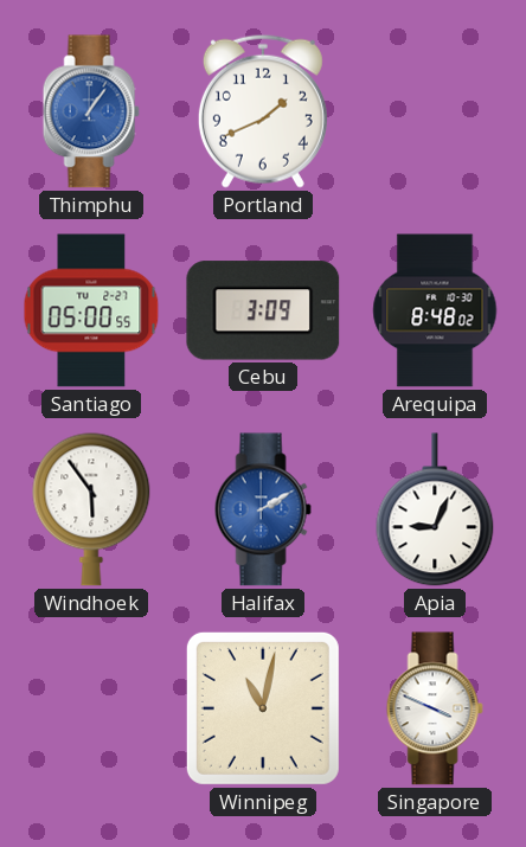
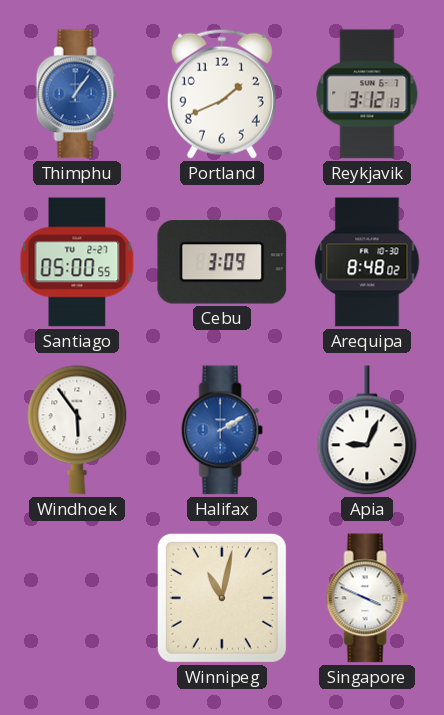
Reykjavik: none -> 3:12 (367, 94)
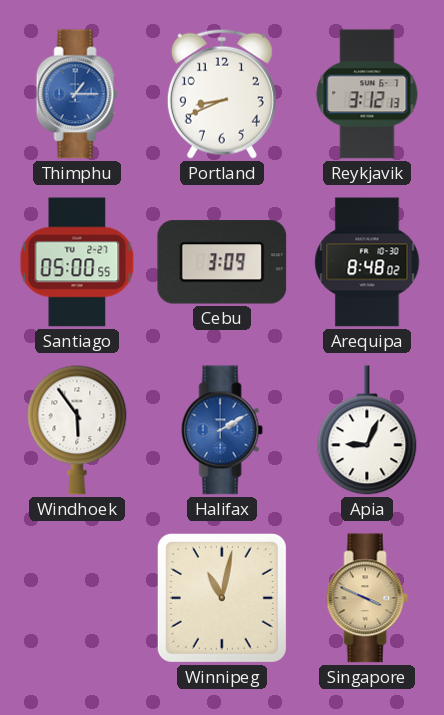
Thimphu: 1:06 -> 1:15 (77, 94)
Portland: 1:41 -> 8:41 (222, 94)
Singapore dial: white -> champagne (367, 598)
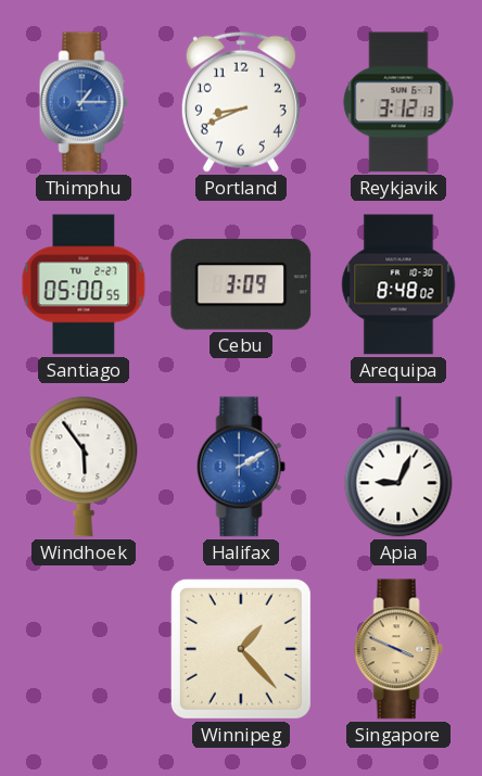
Winnipeg: 11:02 -> 1:23 (241, 649)
